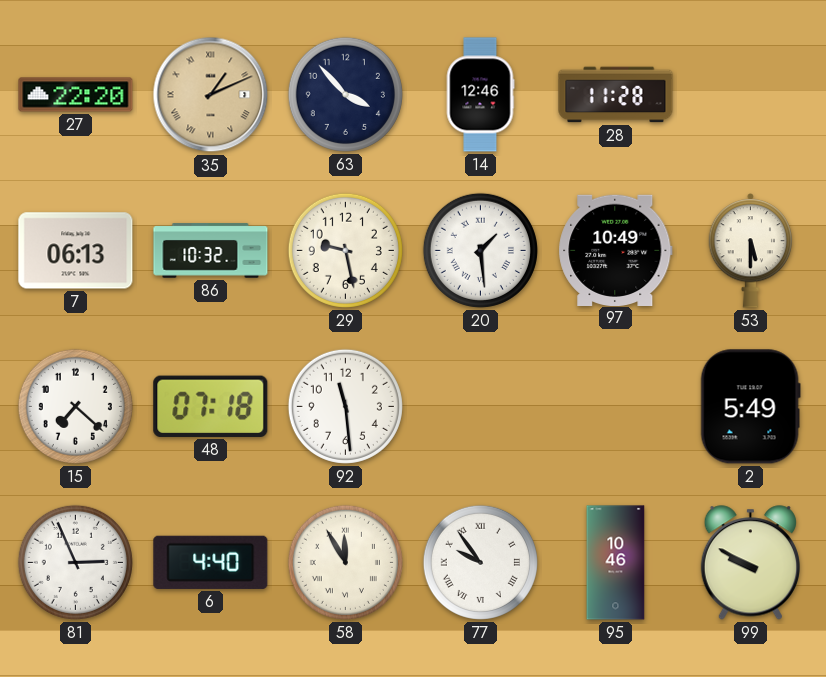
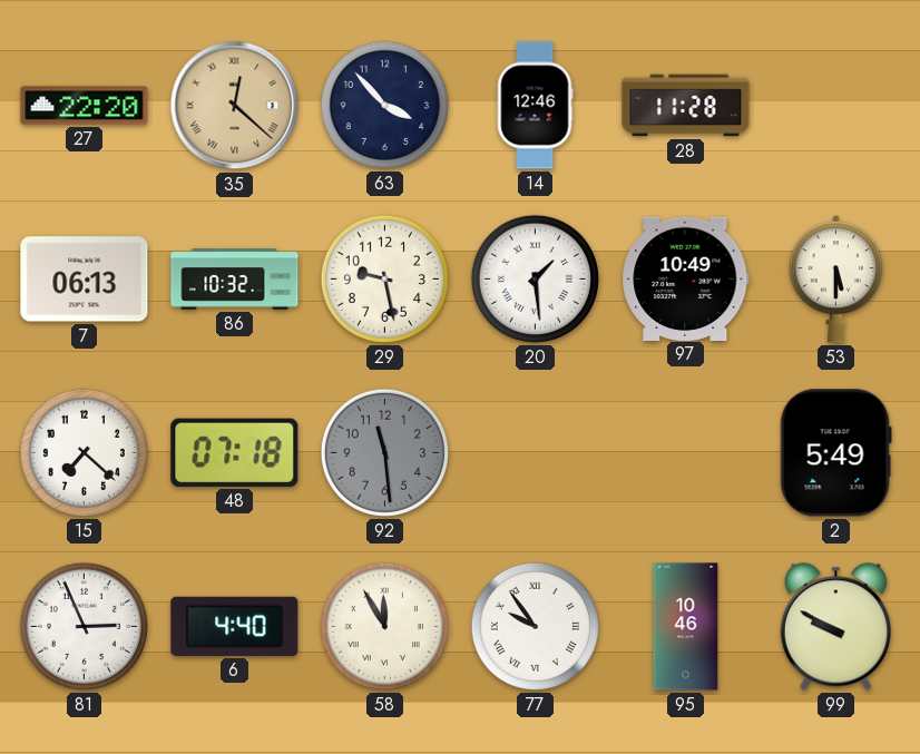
35: 1:11 -> 12:22 (235, 106)
92 dial: white -> grey (384, 452)
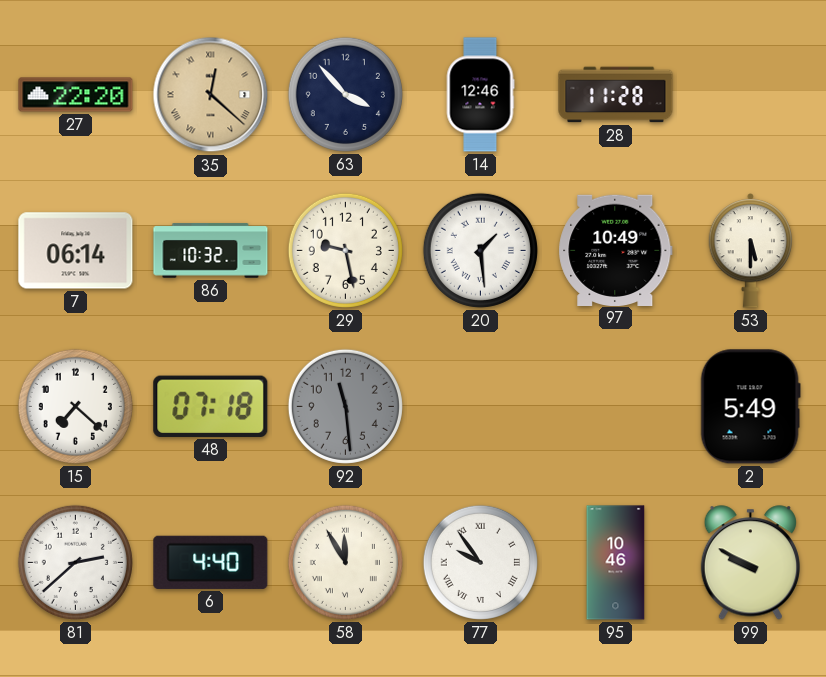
7: 06:13 -> 06:14 (76, 251)
81: 2:56 -> 2:38 (75, 562)
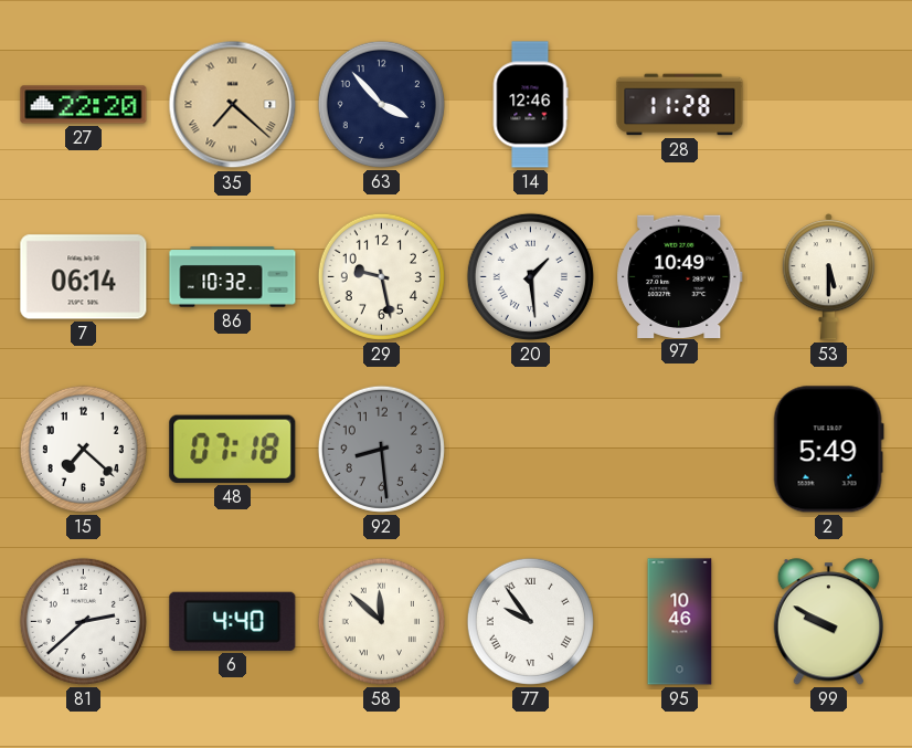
35: 12:22 -> 7:22 (233, 105)
92: 11:29 -> 8:29 (381, 449)
58: 11:55 -> 11:52 (381, 621)
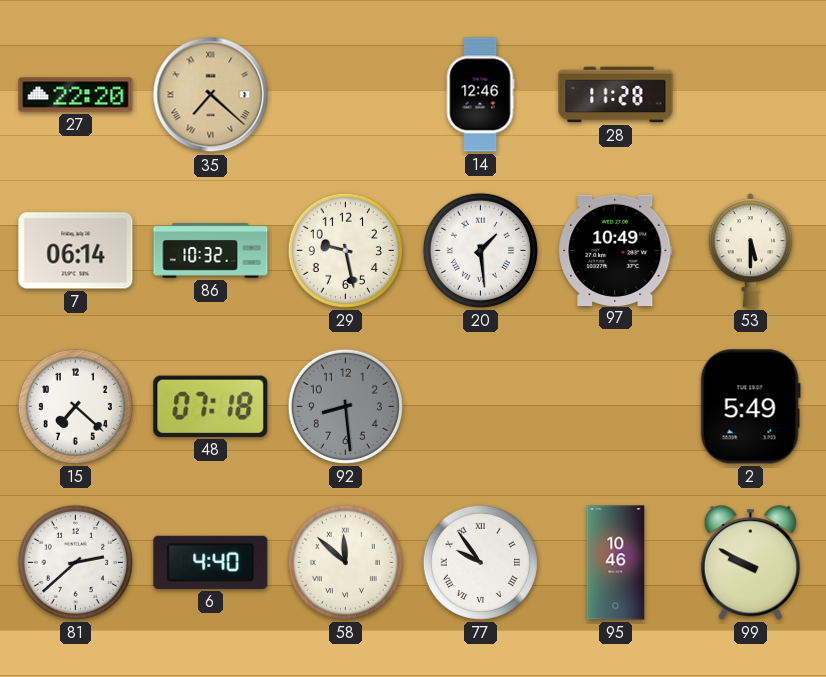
63: 3:53 -> none (381, 104)
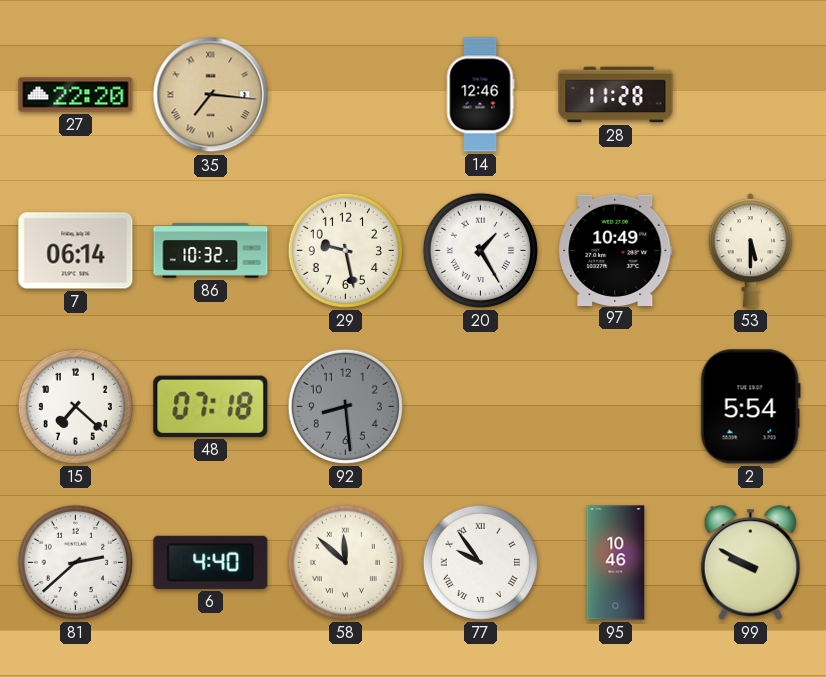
35: 7:22 -> 7:16 (211, 95)
20: 1:29 -> 1:25 (480, 250)
2: 5:49 -> 5:54 (750, 407)
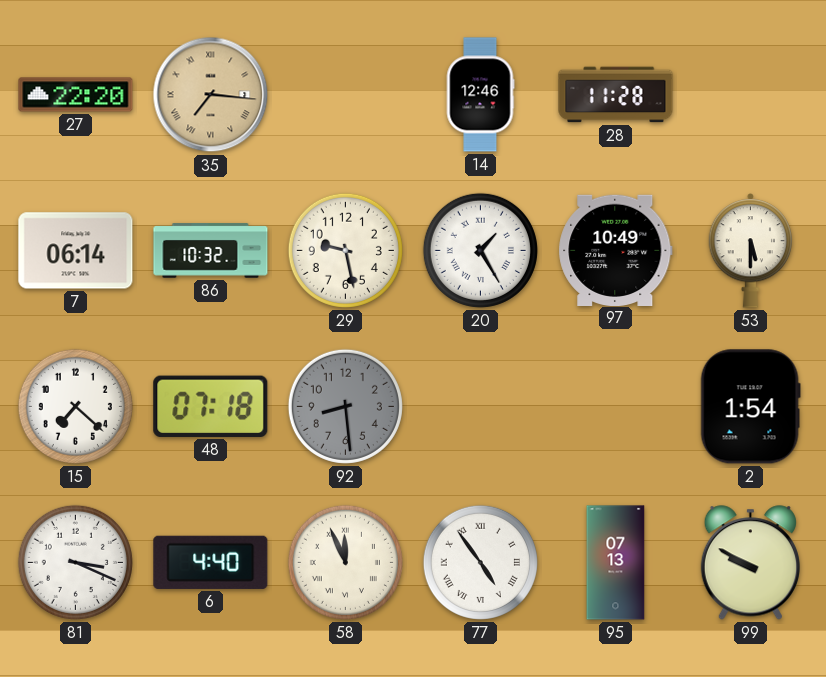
2: 5:54 -> 1:54 (750, 407)
81: 2:38 -> 3:19 (75, 562)
58: 11:52 -> 11:56 (345, 562)
77: 9:54 -> 4:54 (480, 562)
95: 10:46 -> 07:13 (616, 563)
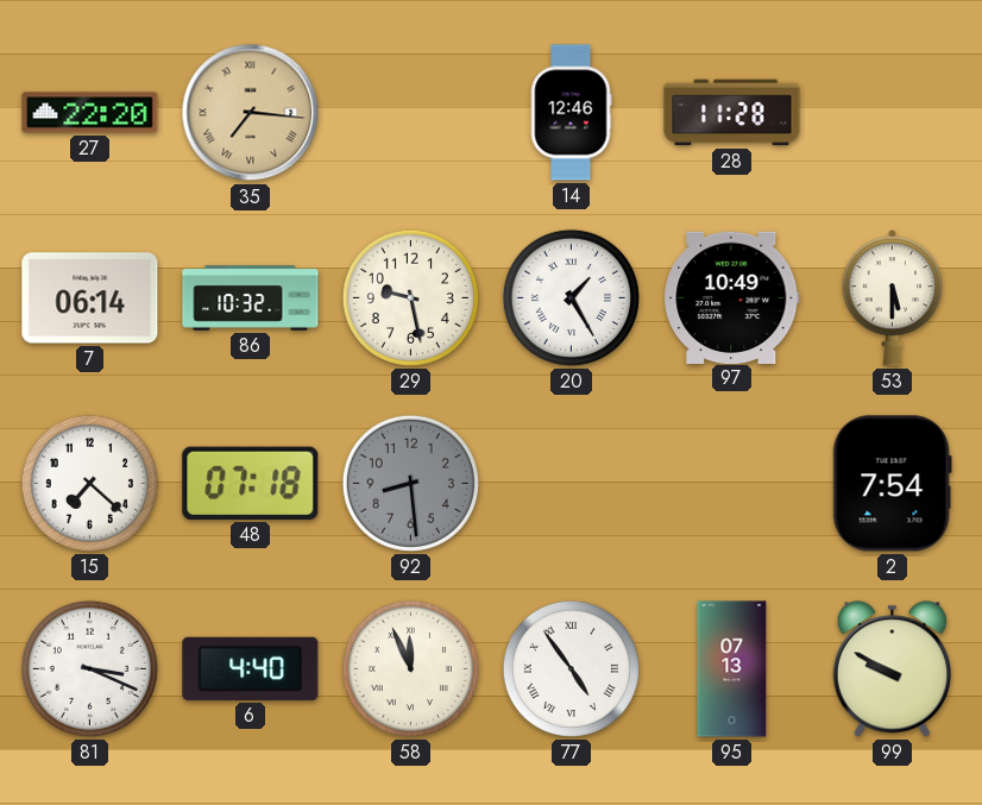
2: 1:54 -> 7:54 (892, 484)
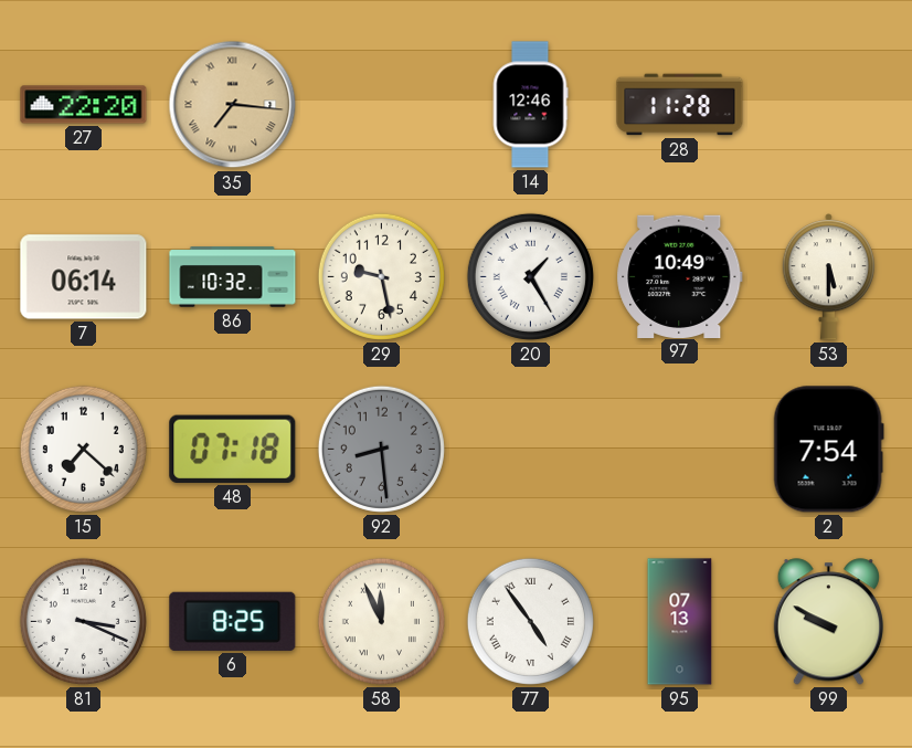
6: 4:40 -> 8:25 (233, 621)
